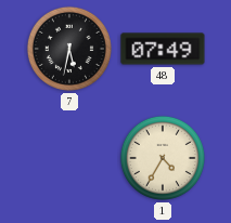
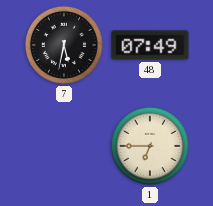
1: 4:35 -> 6:45 (150, 146)
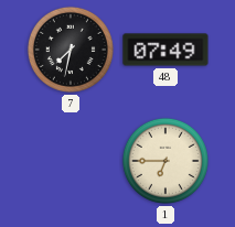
7: 5:32 -> 7:32 (71, 50)
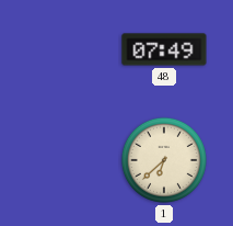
7: 7:32 -> none (71, 50)
1: 6:45 -> 6:38 (164, 160)
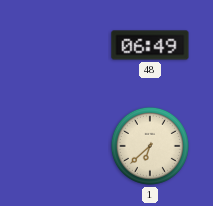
48: 07:49 -> 06:49 (150, 45)
